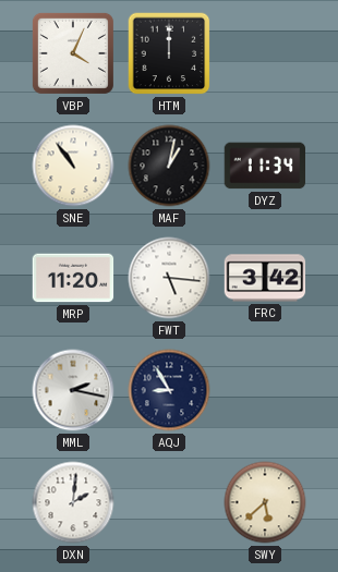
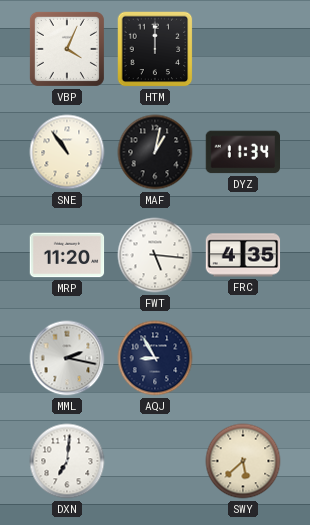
FRC: 3:42 -> 4:35 (243, 255)
DXN: 2:01 -> 7:01 (67, 461)
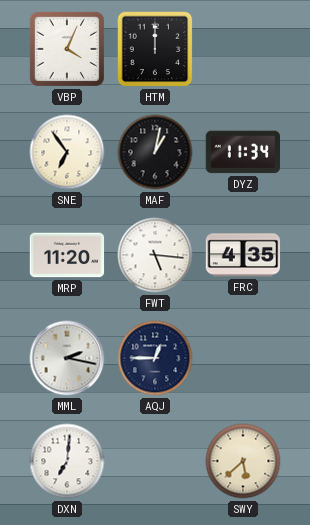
SNE: 10:54 -> 6:54 (67, 152)
AQJ: 8:55 -> 12:45 (155, 358)
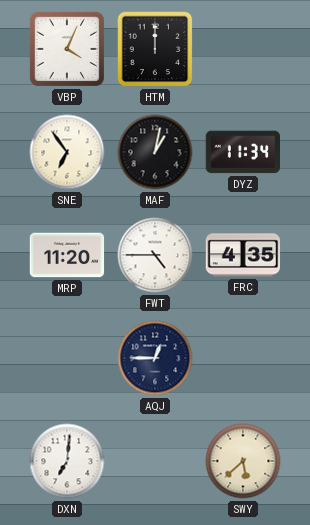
FWT: 5:16 -> 4:45 (155, 255)
MML: 2:17 -> none (67, 358)
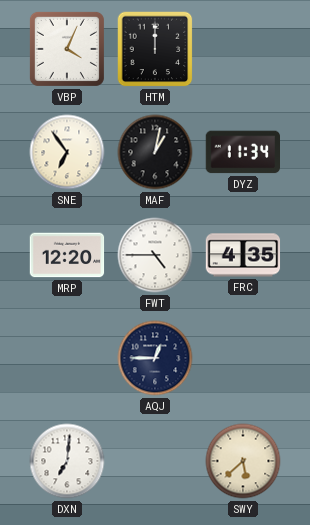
MRP: 11:20 -> 12:20 (67, 255)
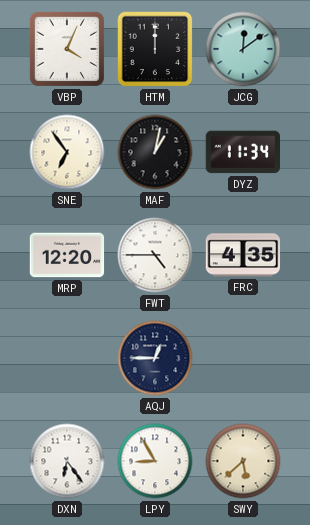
JCG: none -> 12:09 (243, 49)
DXN: 7:01 -> 6:24 (67, 461)
LPY: none -> 8:55 (155, 461)
